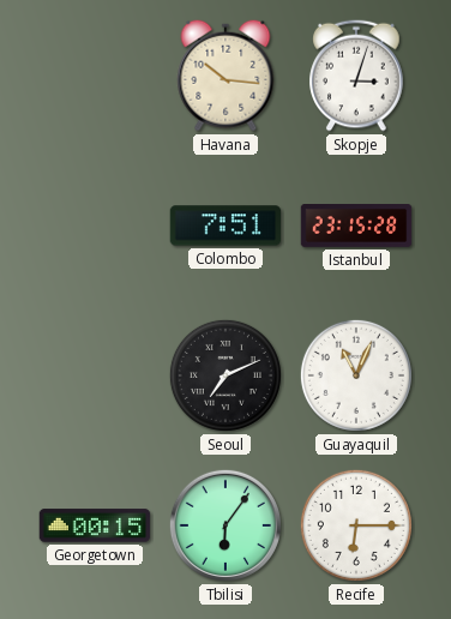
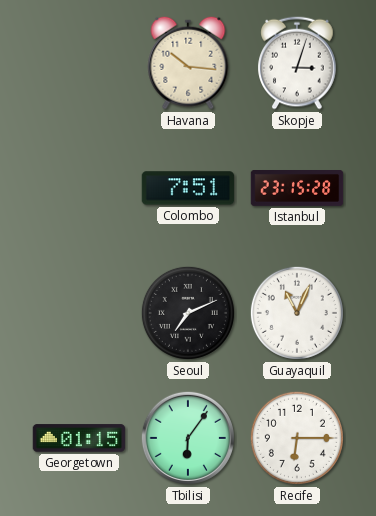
Georgetown: 00:15 -> 01:15 (79, 438)
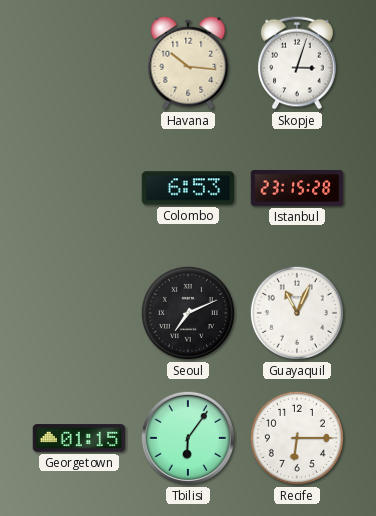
Colombo: 7:51 -> 6:53 (188, 188)
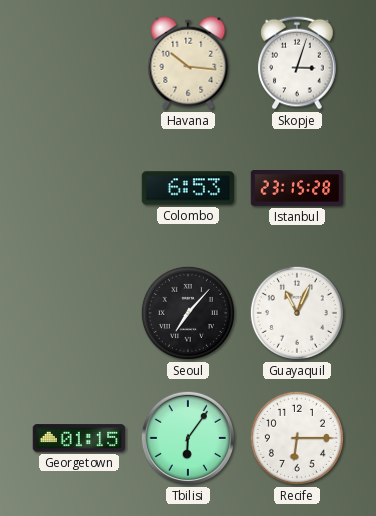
Seoul: 7:11 -> 7:07 (188, 313)
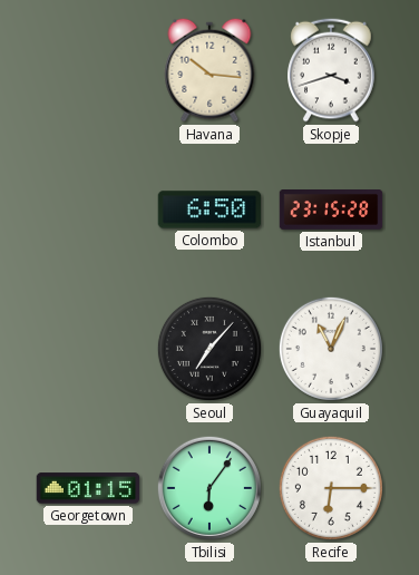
Skopje: 3:03 -> 3:42 (331, 70)
Colombo: 6:53 -> 6:50 (209, 209)
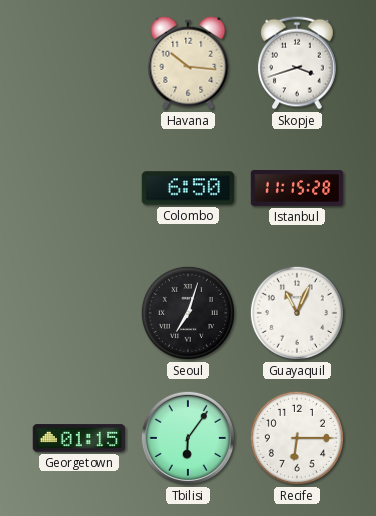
Istanbul: 23:15 -> 11:15 (297, 189)
Seoul: 7:07 -> 7:03 (188, 313)
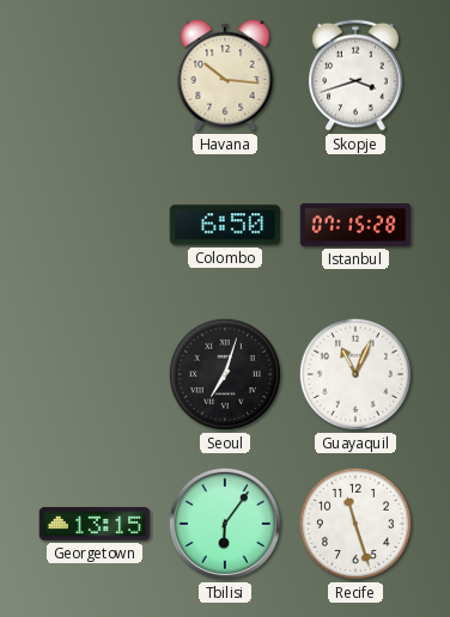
Istanbul: 11:15 -> 07:15 (355, 226)
Georgetown: 01:15 -> 13:15 (95, 524)
Recife: 6:15 -> 11:27 (355, 524)
